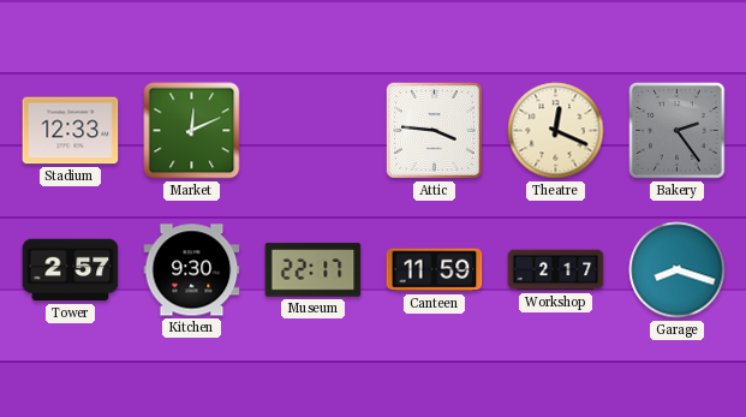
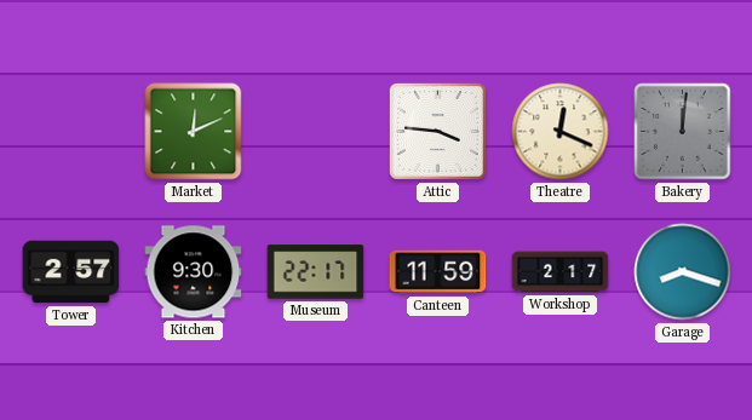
Stadium: 12:33 -> none (71, 131)
Bakery: 2:24 -> 12:01 (683, 132)
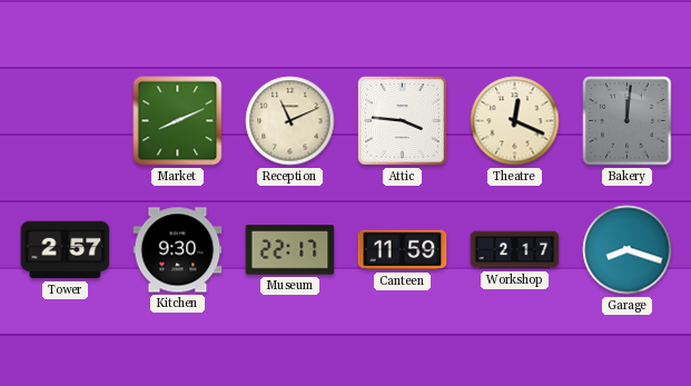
Market: 12:11 -> 8:11 (178, 121)
Reception: none -> 11:11 (290, 121)
